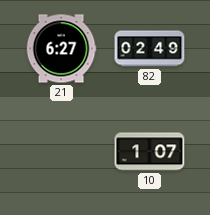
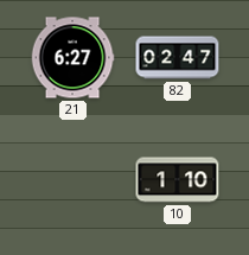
82: 02:49 -> 02:47 (178, 58)
10: 1:07 -> 1:10 (178, 180)
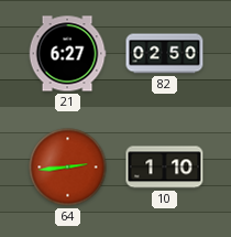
82: 02:47 -> 02:50 (165, 54)
64: none -> 2:44 (68, 168)
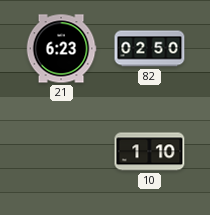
21: 6:27 -> 6:23 (61, 49)
64: 2:44 -> none (68, 168)
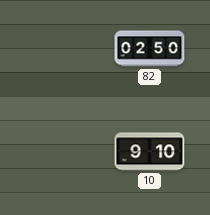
21: 6:23 -> none (61, 49)
10: 1:10 -> 9:10 (150, 152)
